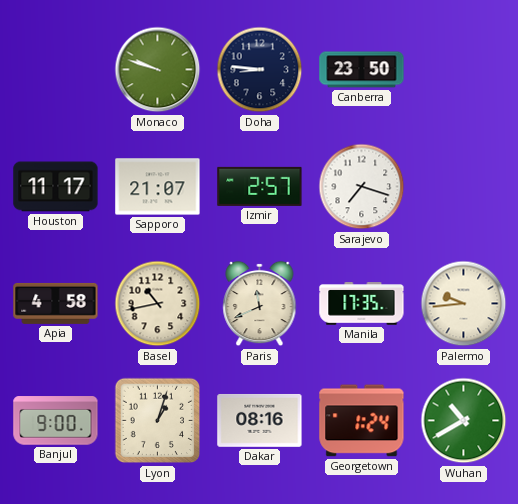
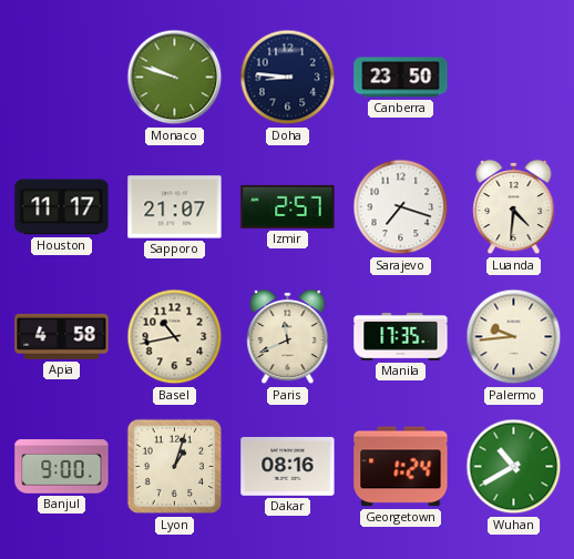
Luanda: none -> 4:31 (514, 207)
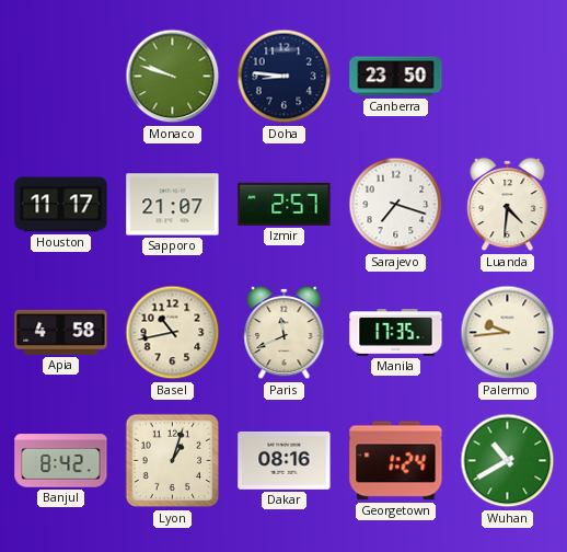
Banjul: 9:00 -> 8:42 (61, 461)
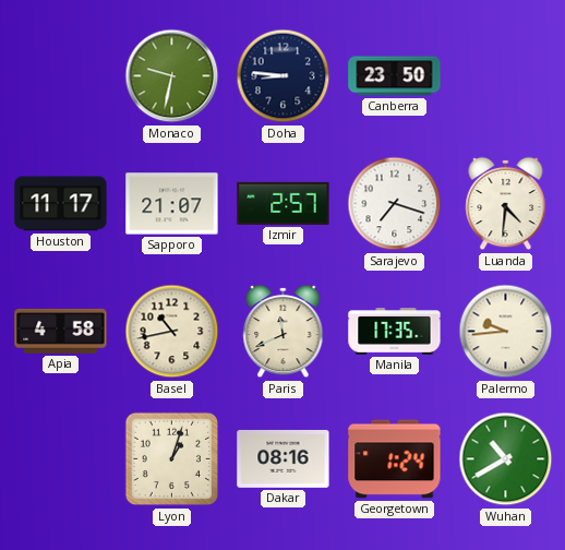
Monaco: 9:48 -> 9:32 (172, 76)
Banjul: 8:42 -> none (61, 461)
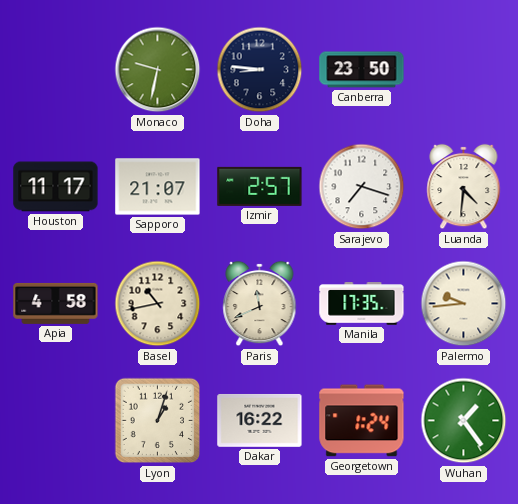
Dakar: 08:16 -> 16:22 (260, 420)
Wuhan: 10:40 -> 1:24 (464, 421)
